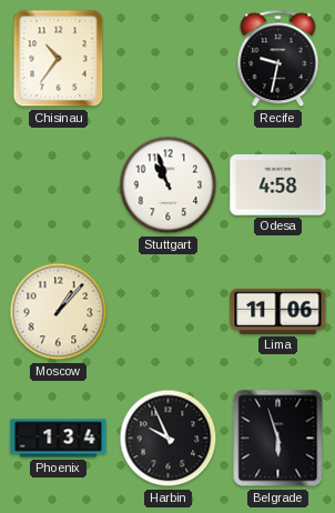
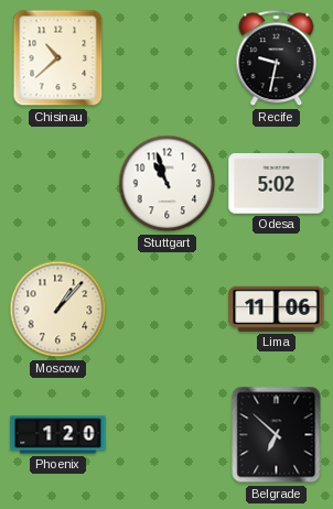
Chisinau: 10:36 -> 10:38 (58, 58)
Odesa: 4:58 -> 5:02 (277, 184)
Phoenix: 1:34 -> 1:20 (58, 435)
Harbin: 9:56 -> none (169, 439)
Belgrade: 5:57 -> 6:52 (277, 435)
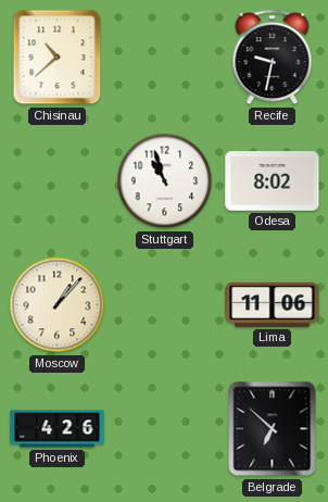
Odesa: 5:02 -> 8:02 (273, 181)
Phoenix: 1:20 -> 4:26 (58, 429)
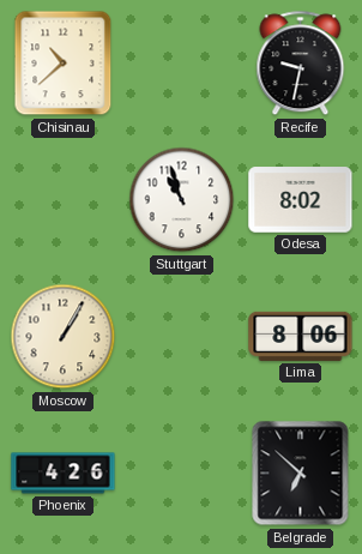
Moscow: 1:07 -> 1:05 (64, 337)
Lima: 11:06 -> 8:06 (301, 336)
